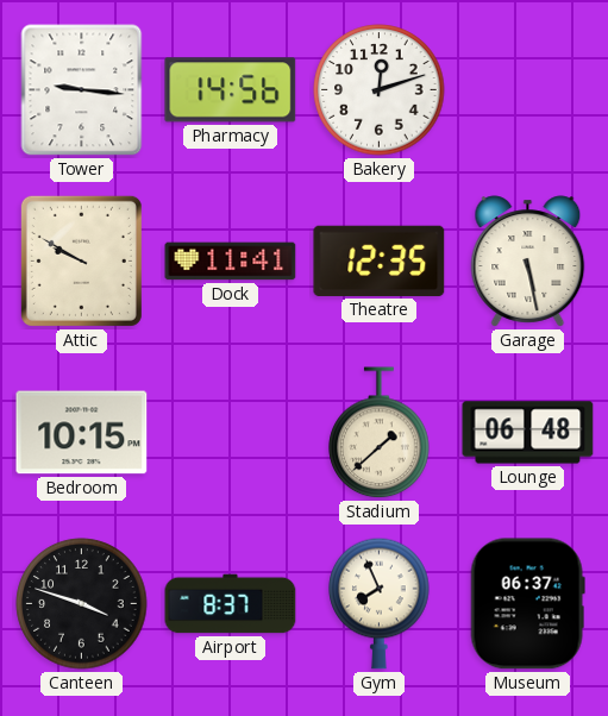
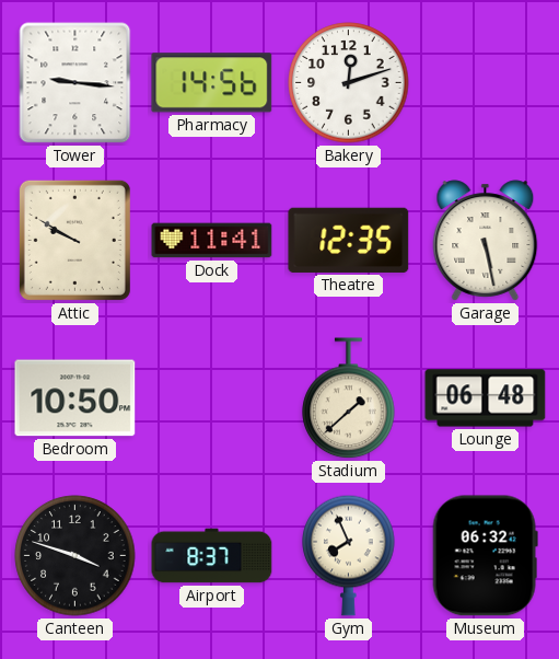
Bedroom: 10:15 -> 10:50 (75, 398)
Museum: 06:37 -> 06:32 (485, 556)
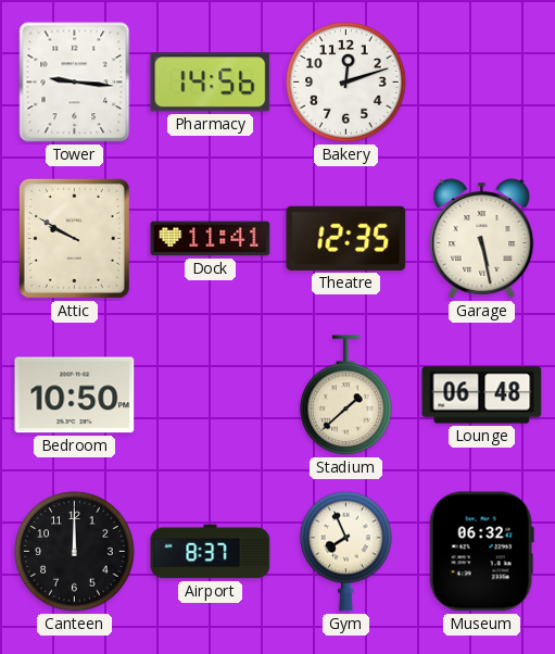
Canteen: 3:48 -> 12:00 (75, 552)
